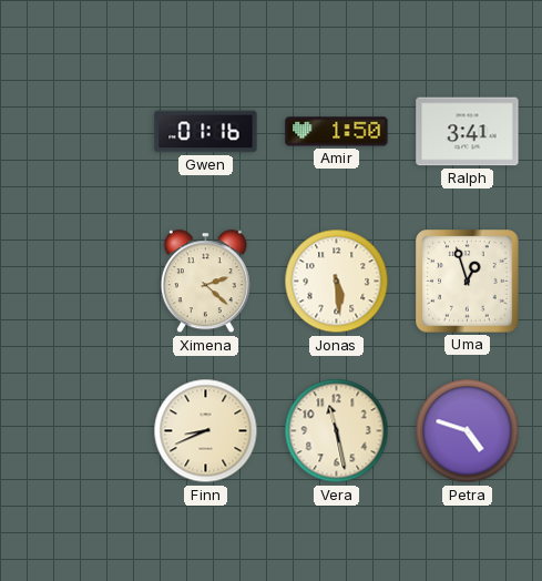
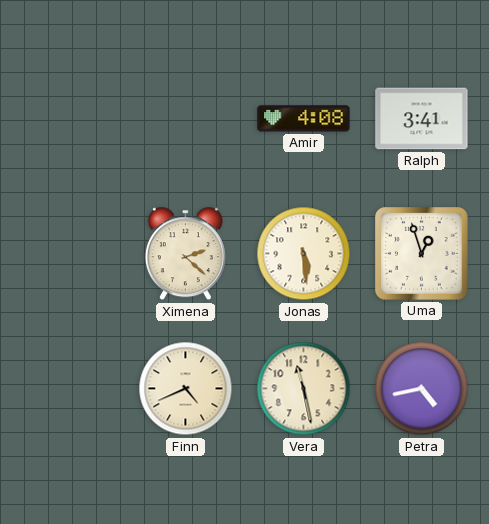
Gwen: 01:16 -> none (206, 132)
Amir: 1:50 -> 4:08 (304, 119)
Finn: 8:41 -> 4:41 (186, 389)
Petra: 4:48 -> 4:43 (422, 389)
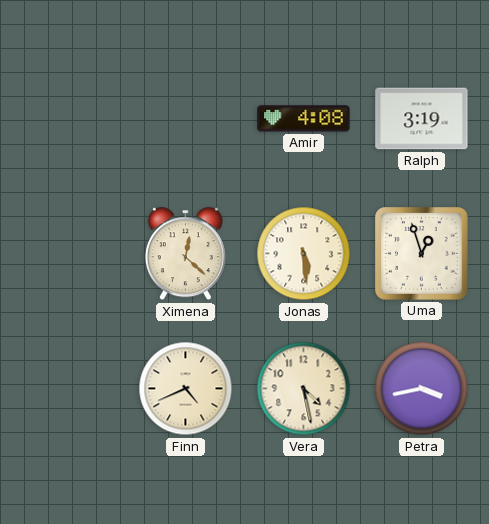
Ralph: 3:41 -> 3:19 (422, 119)
Ximena: 2:22 -> 12:22 (185, 254)
Vera: 11:28 -> 4:28 (304, 389)
Petra: 4:43 -> 3:43 (422, 389)
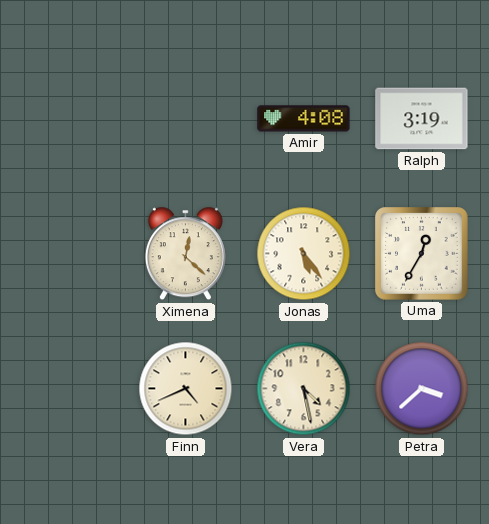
Jonas: 5:29 -> 5:24 (304, 254)
Uma: 12:57 -> 12:35 (422, 254)
Petra: 3:43 -> 3:38 (422, 389)
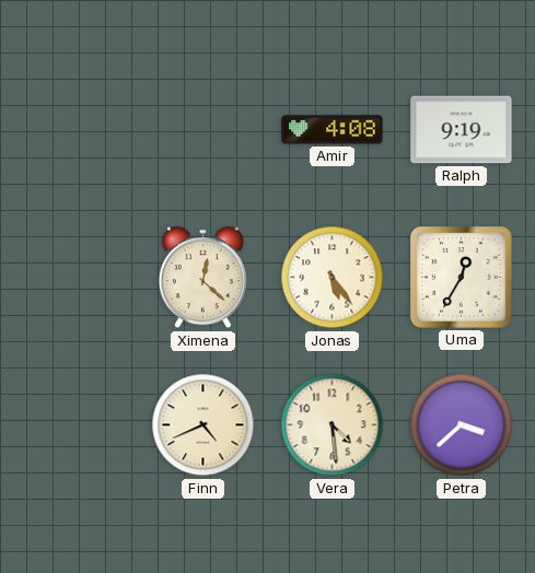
Ralph: 3:19 -> 9:19 (462, 130)
Vera: 4:28 -> 4:29 (333, 425)
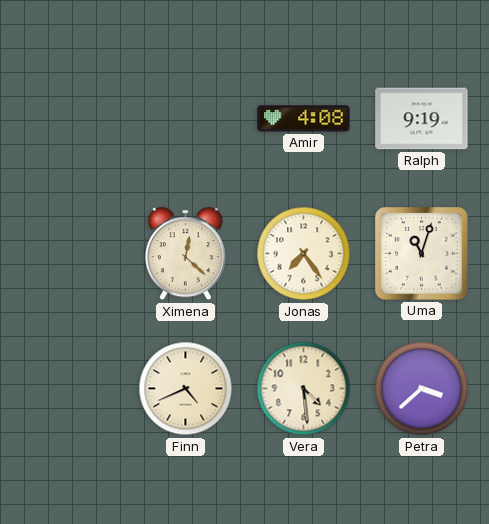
Jonas: 5:24 -> 7:24 (304, 254)
Uma: 12:35 -> 11:03 (422, 254)
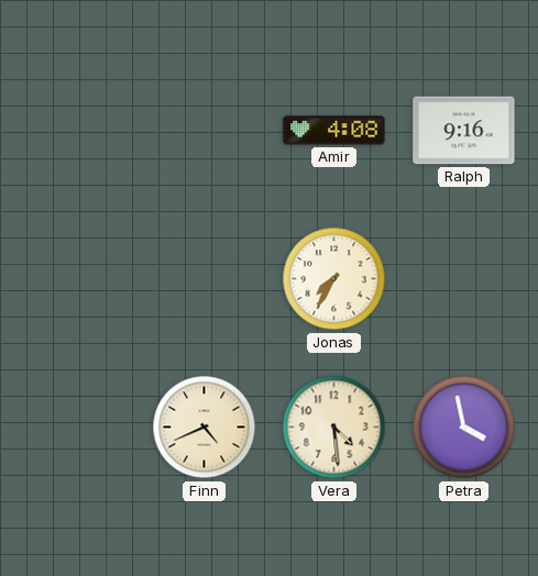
Ralph: 9:19 -> 9:16 (464, 131)
Ximena: 12:22 -> none (185, 254)
Jonas: 7:24 -> 7:35 (334, 279)
Uma: 11:03 -> none (422, 254)
Petra: 3:38 -> 3:58 (464, 428)
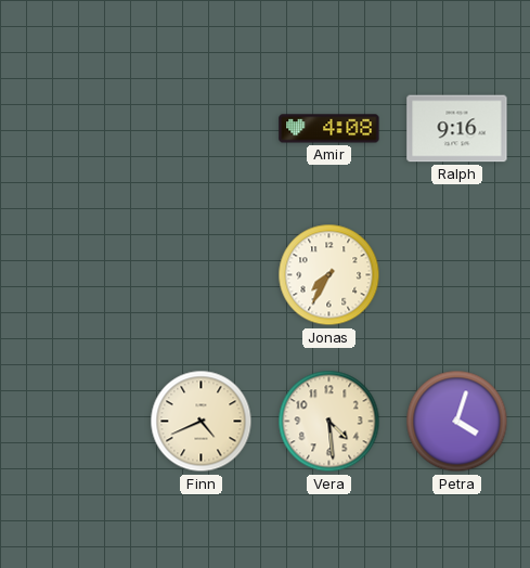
Petra: 3:58 -> 4:03 (457, 422)
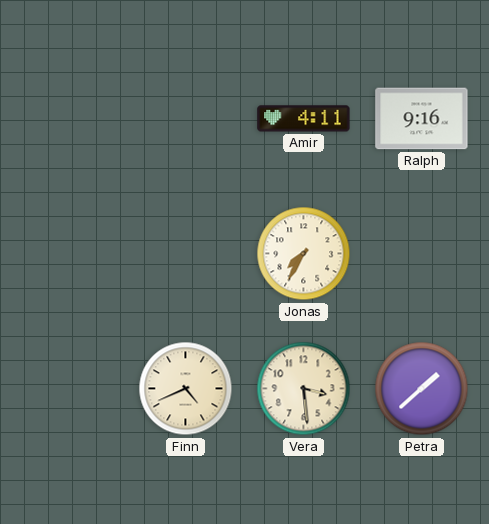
Amir: 4:08 -> 4:11 (304, 119)
Vera: 4:29 -> 3:29 (304, 389)
Petra: 4:03 -> 1:38 (422, 389)
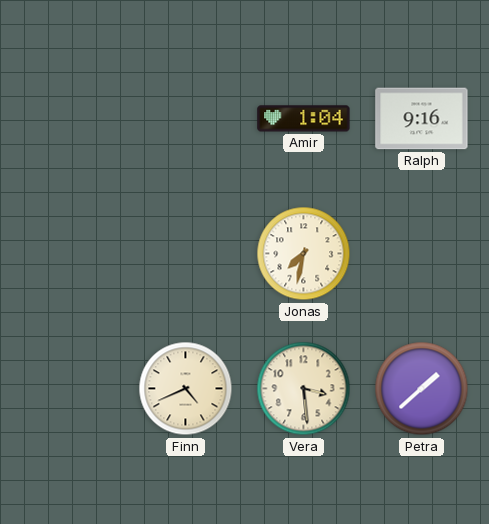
Amir: 4:11 -> 1:04 (304, 119)
Jonas: 7:35 -> 7:32 (304, 254)
